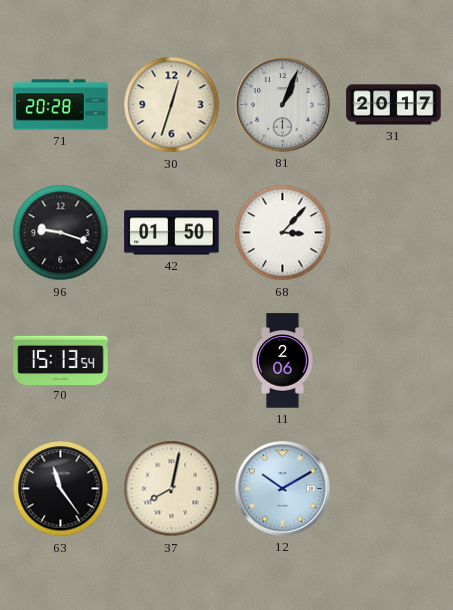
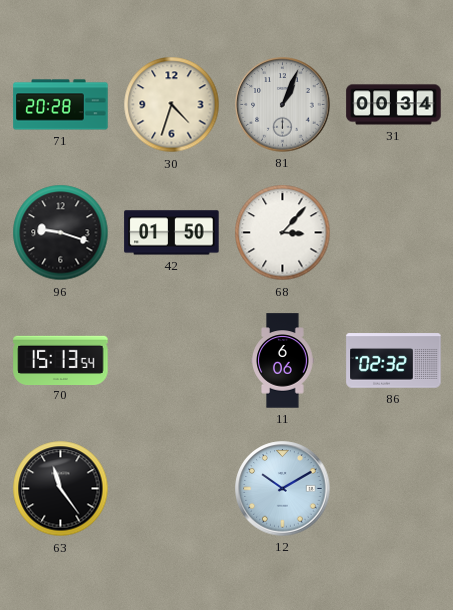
30: 12:33 -> 4:33 (172, 105)
31: 20:17 -> 00:34 (394, 105)
11: 2:06 -> 6:06 (283, 361)
86: none -> 02:32 (394, 361)
37: 8:02 -> none (172, 489)
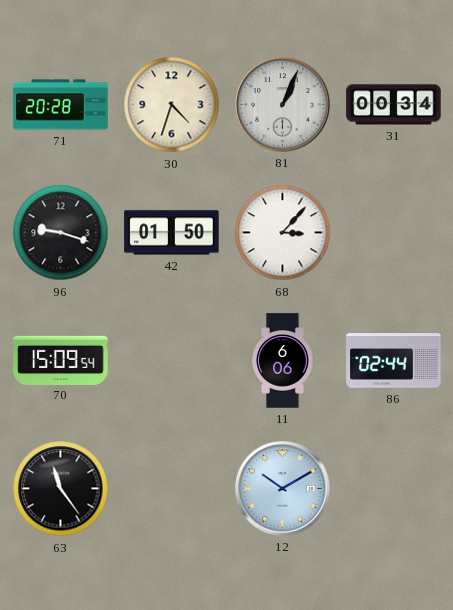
70: 15:13 -> 15:09 (61, 360)
86: 02:32 -> 02:44 (394, 361)
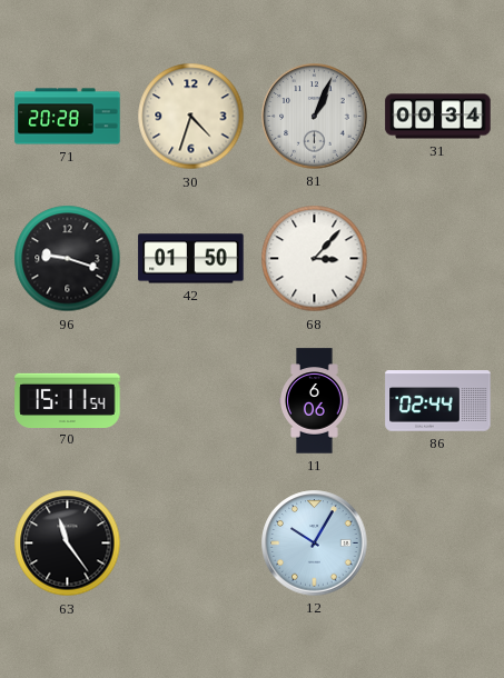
70: 15:09 -> 15:11 (68, 400)
12: 10:10 -> 10:05 (315, 544)
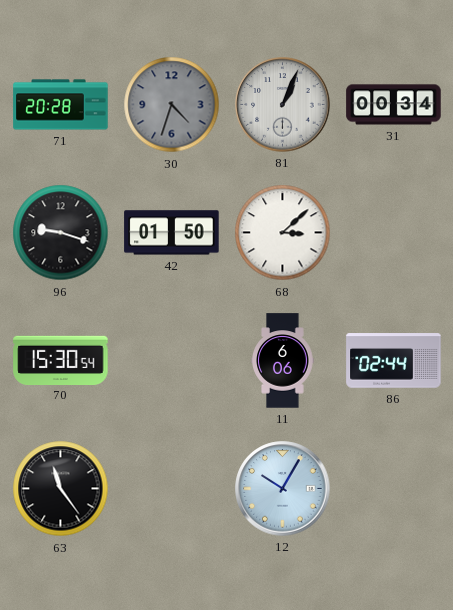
30 dial: cream -> grey (172, 105)
68: 3:07 -> 3:08 (283, 233)
70: 15:11 -> 15:30 (61, 360)
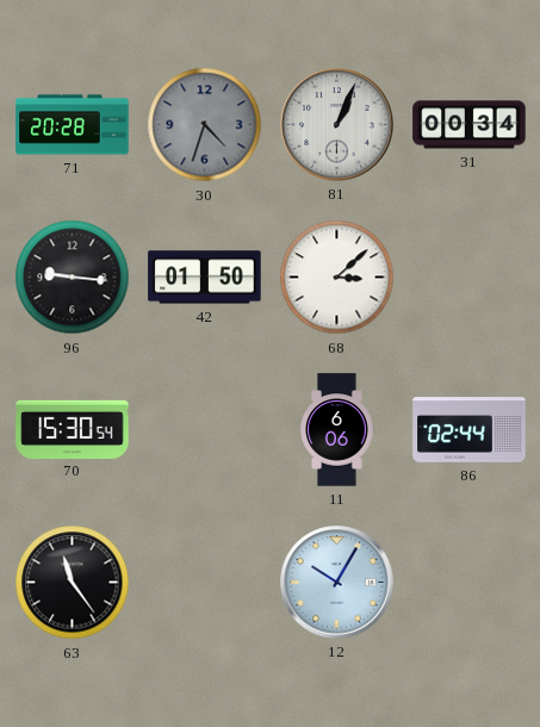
96: 9:18 -> 9:16 (73, 278)
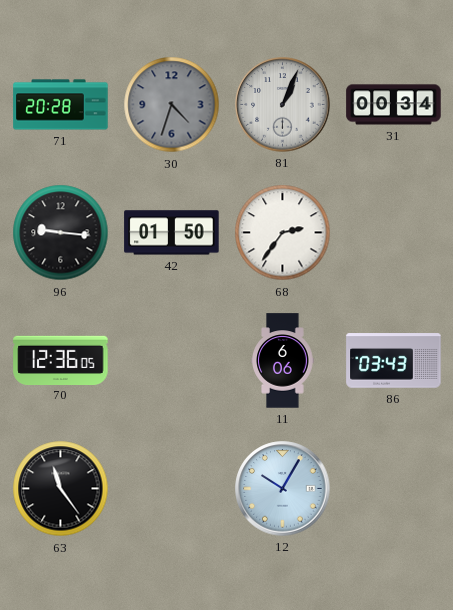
68: 3:08 -> 2:36 (283, 233)
70: 15:30 -> 12:36 (61, 360)
86: 02:44 -> 03:43 (394, 361)
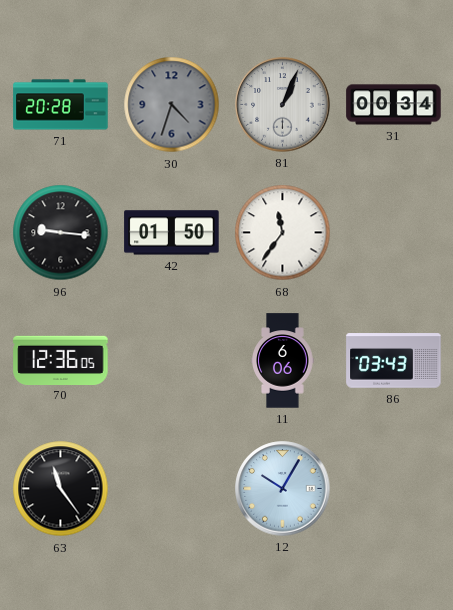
68: 2:36 -> 11:36 (283, 233)
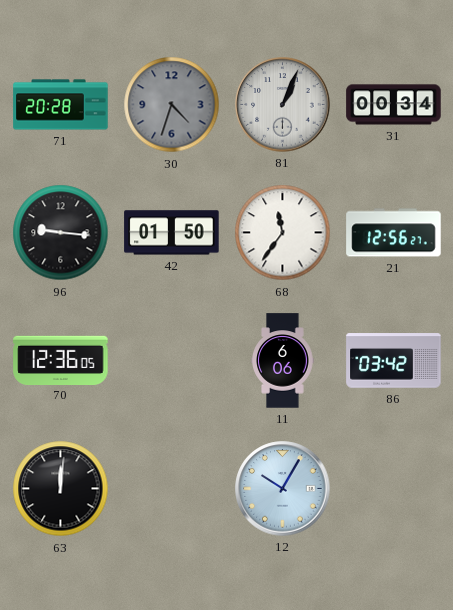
21: none -> 12:56 (394, 233)
86: 03:43 -> 03:42 (394, 361)
63: 11:24 -> 12:01 (61, 489)
